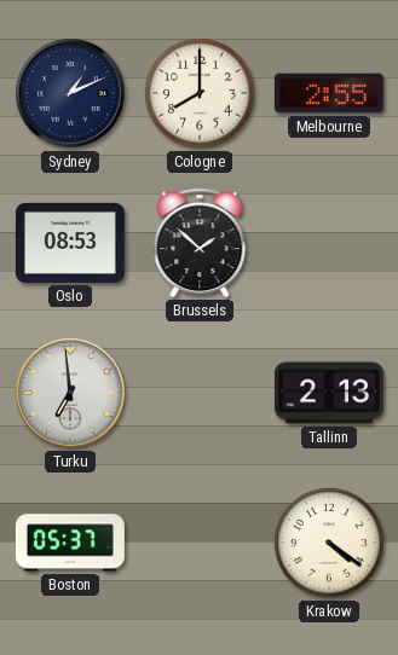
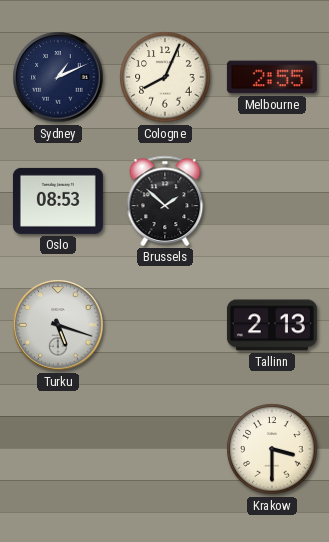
Cologne: 8:00 -> 8:04 (165, 77)
Turku: 6:59 -> 5:18 (58, 325)
Boston: 05:37 -> none (70, 543)
Krakow: 4:21 -> 3:30 (272, 449)
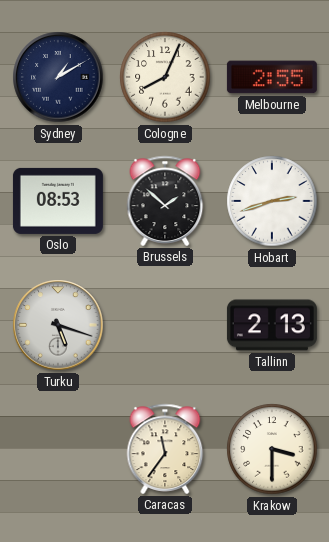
Sydney: 1:11 -> 1:10 (58, 77)
Hobart: none -> 2:42 (272, 201)
Caracas: none -> 11:36 (165, 449)
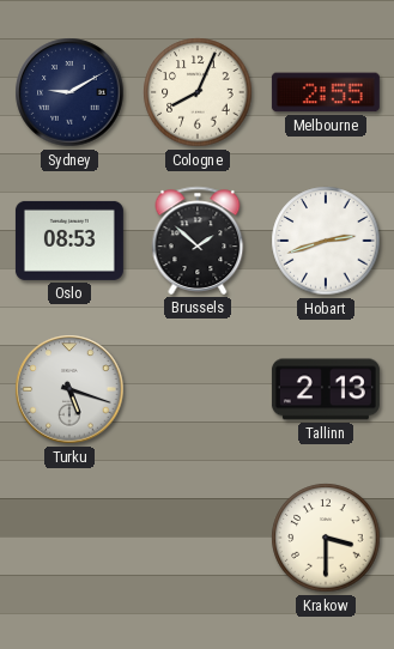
Sydney: 1:10 -> 9:10 (69, 92)
Caracas: 11:36 -> none (165, 449)
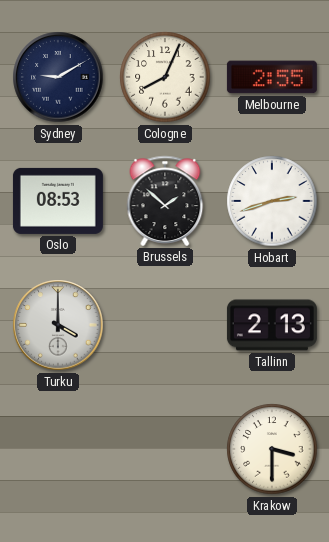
Turku: 5:18 -> 4:00 (58, 325)
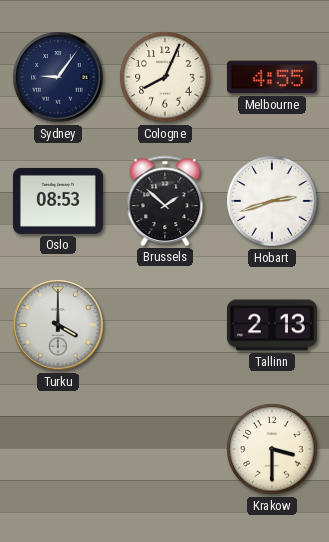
Sydney: 9:10 -> 9:06 (58, 77)
Melbourne: 2:55 -> 4:55 (272, 77)
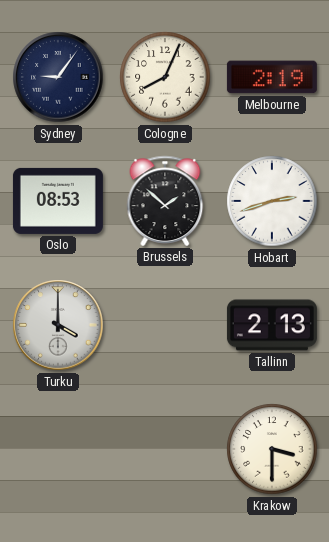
Melbourne: 4:55 -> 2:19 (272, 77)
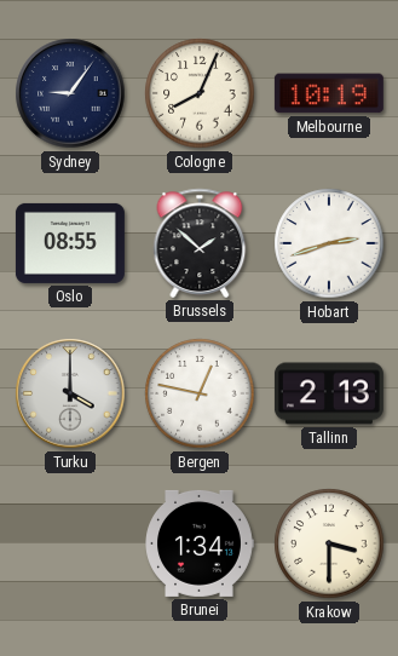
Melbourne: 2:19 -> 10:19 (329, 93)
Oslo: 08:53 -> 08:55 (70, 243)
Bergen: none -> 12:47 (200, 393)
Brunei: none -> 1:34 (200, 543)
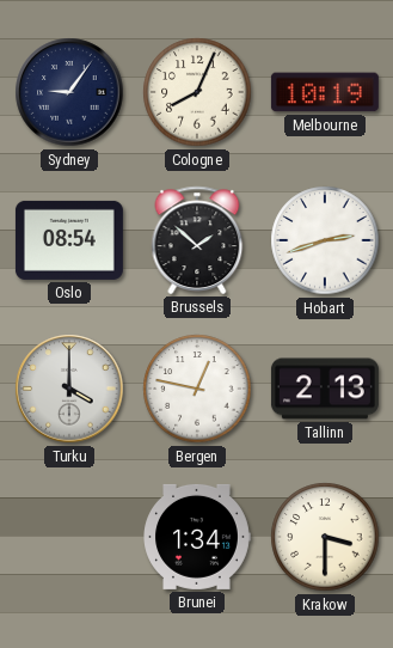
Oslo: 08:55 -> 08:54 (69, 240)
